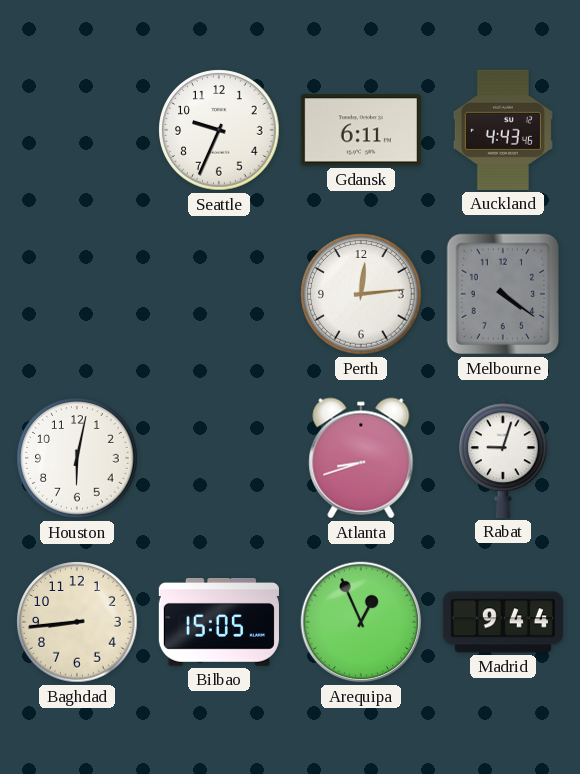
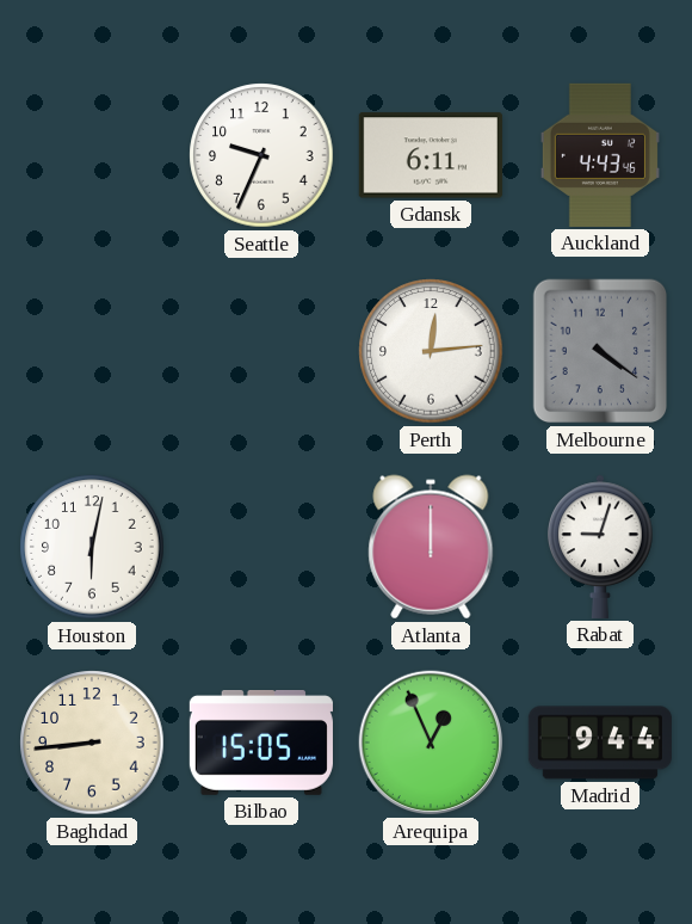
Atlanta: 8:42 -> 12:00 (431, 547)
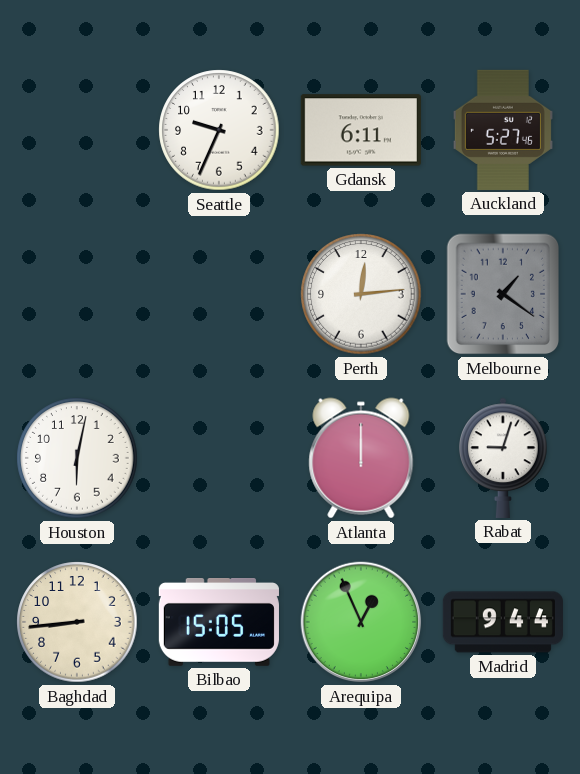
Auckland: 4:43 -> 5:27 (503, 130)
Melbourne: 4:21 -> 1:21 (503, 294)
